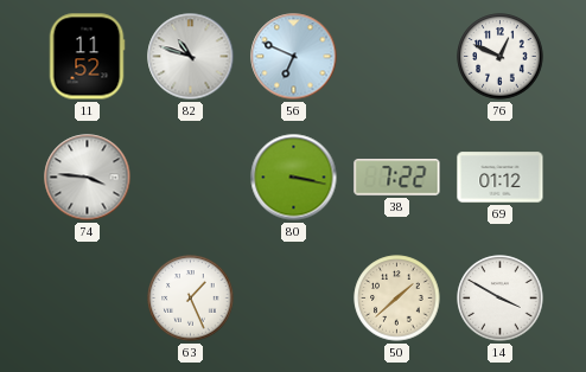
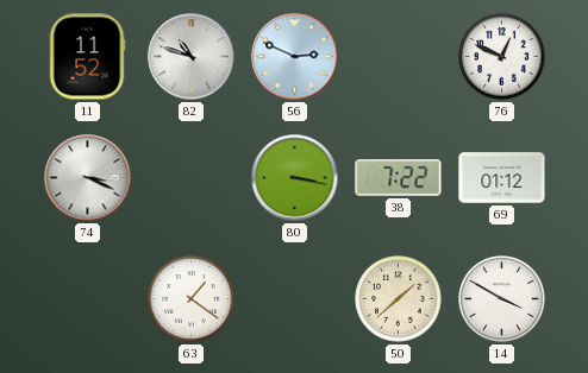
56: 6:49 -> 2:49 (295, 57)
74: 3:46 -> 3:19 (88, 178)
63: 1:26 -> 1:21 (192, 299)
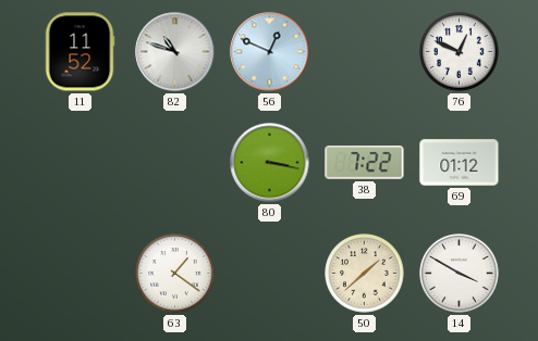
56: 2:49 -> 12:49 (270, 52)
74: 3:19 -> none (88, 178)
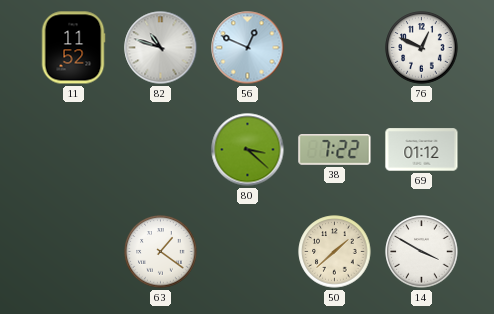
80: 3:17 -> 3:22 (248, 150)
